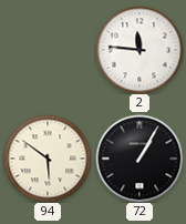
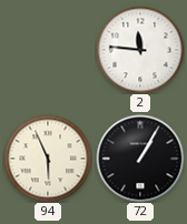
94: 5:51 -> 5:56 (48, 159)
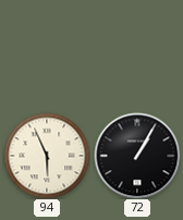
2: 11:46 -> none (140, 50)
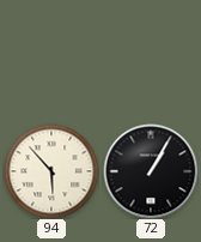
94: 5:56 -> 5:53 (51, 171)
